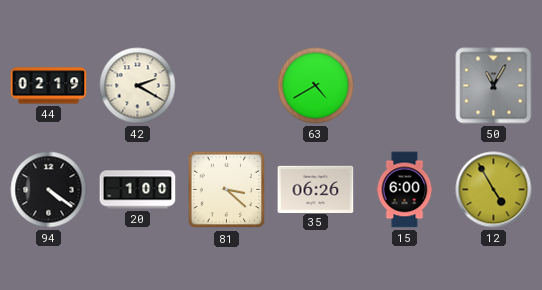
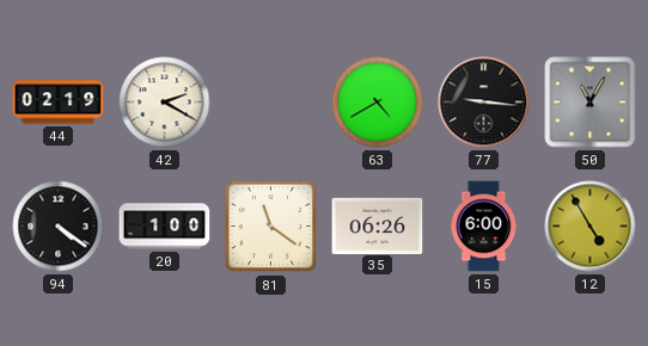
77: none -> 9:16 (484, 103)
81: 3:22 -> 11:21 (271, 227)
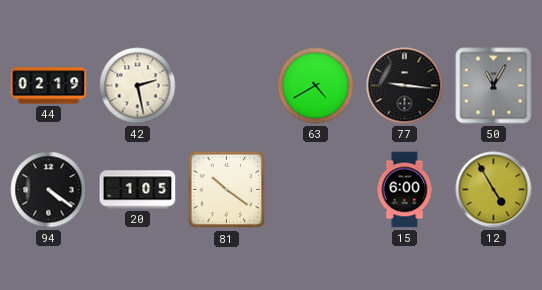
42: 2:20 -> 2:28 (138, 86)
20: 1:00 -> 1:05 (138, 190)
81: 11:21 -> 10:21 (227, 190)
35: 06:26 -> none (378, 225)
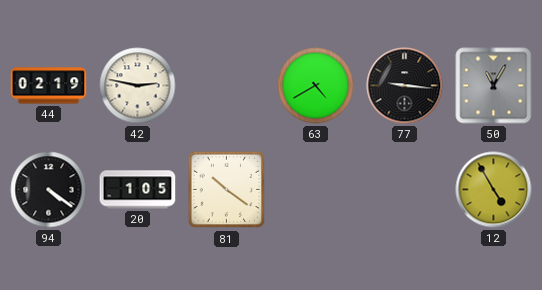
42: 2:28 -> 2:47 (138, 86)
15: 6:00 -> none (405, 190)
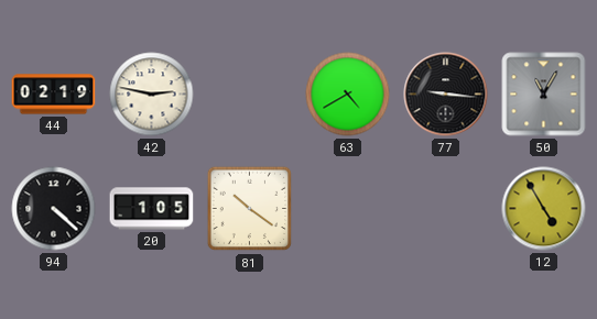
94: 4:21 -> 4:22 (54, 209)
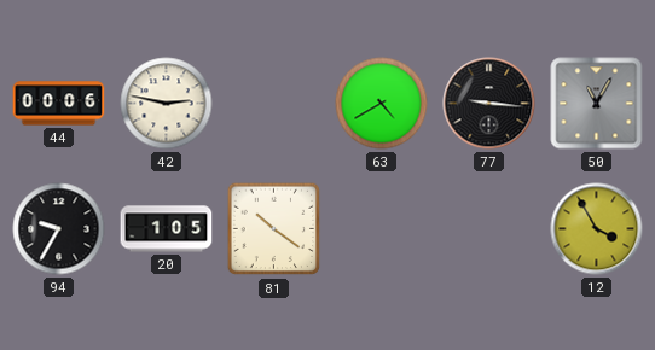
44: 02:19 -> 00:06 (59, 104)
94: 4:22 -> 9:35 (59, 229)
12: 4:55 -> 3:55 (597, 229)
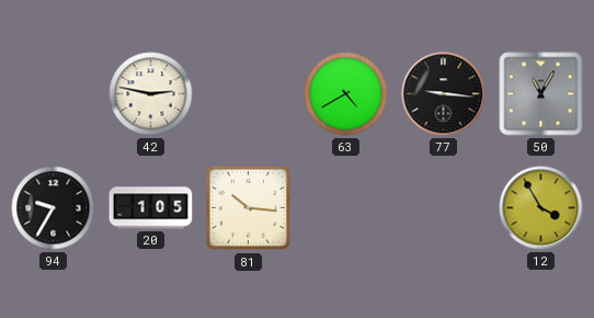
44: 00:06 -> none (59, 104)
81: 10:21 -> 10:16 (249, 208)
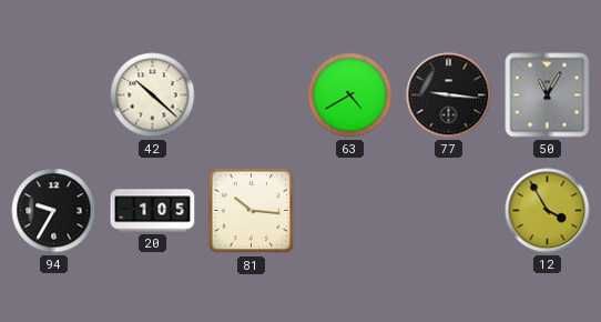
42: 2:47 -> 10:22 (153, 95)
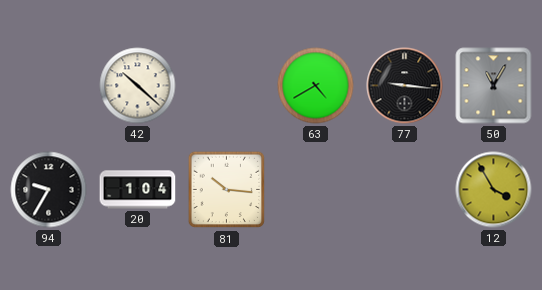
20: 1:05 -> 1:04 (138, 190)
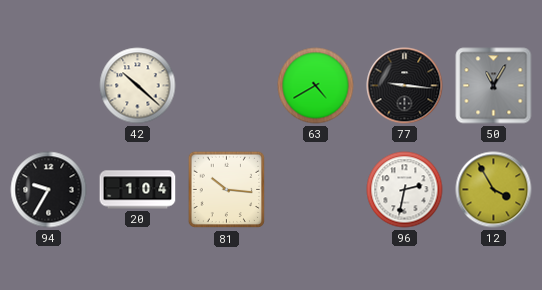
96: none -> 2:32 (405, 190)
